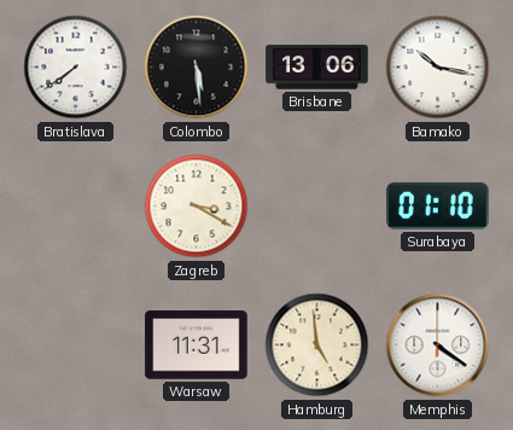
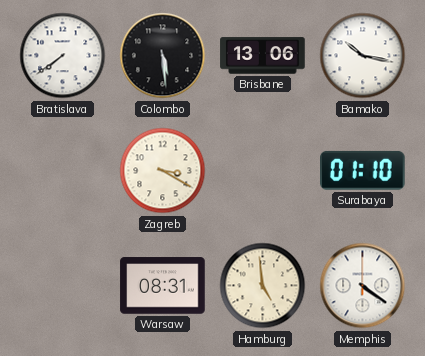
Warsaw: 11:31 -> 08:31 (163, 286)
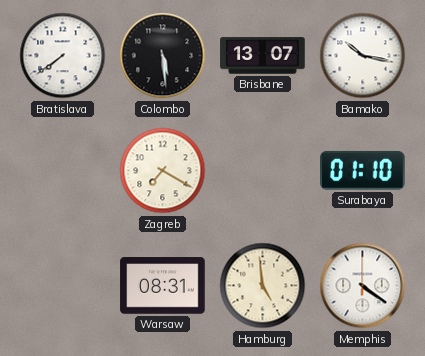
Brisbane: 13:06 -> 13:07 (263, 56)
Zagreb: 3:20 -> 7:20 (163, 171)
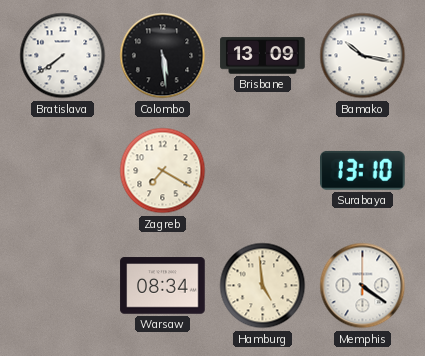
Brisbane: 13:07 -> 13:09 (263, 56)
Surabaya: 01:10 -> 13:10 (363, 170)
Warsaw: 08:31 -> 08:34 (163, 286)
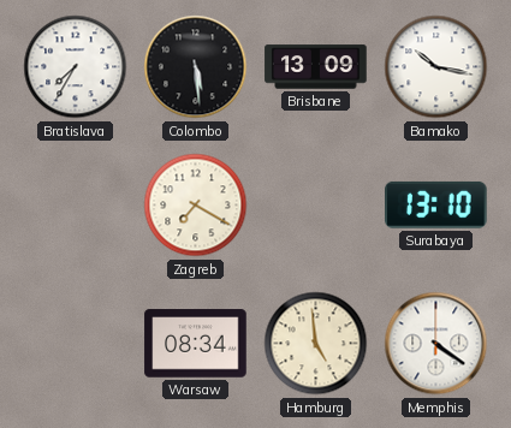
Bratislava: 7:39 -> 7:35 (76, 67)
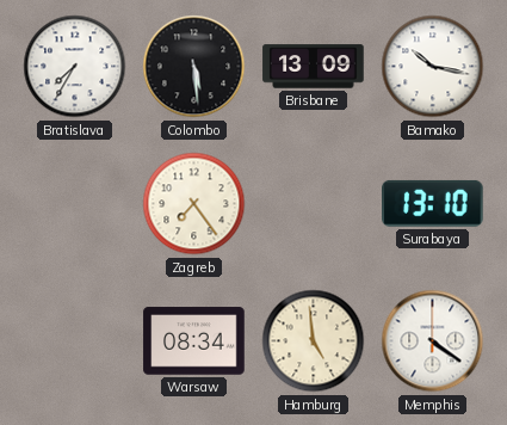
Zagreb: 7:20 -> 7:24 (194, 204)
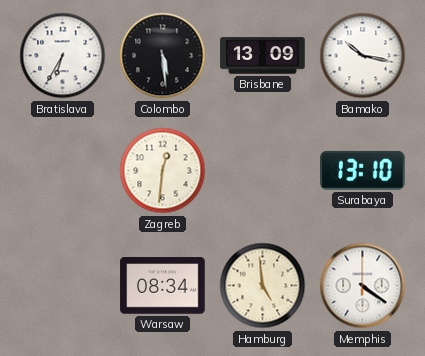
Bratislava: 7:35 -> 6:35 (63, 56)
Zagreb: 7:24 -> 12:31 (163, 171)
